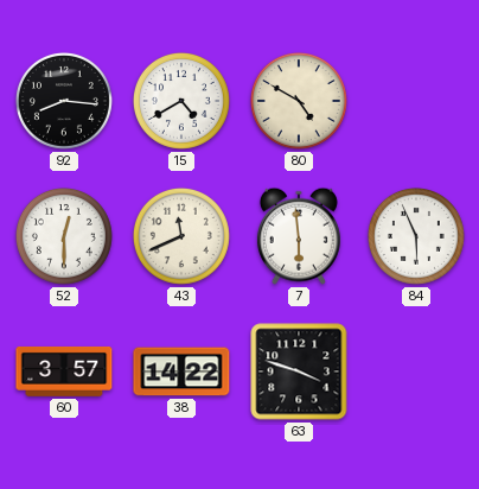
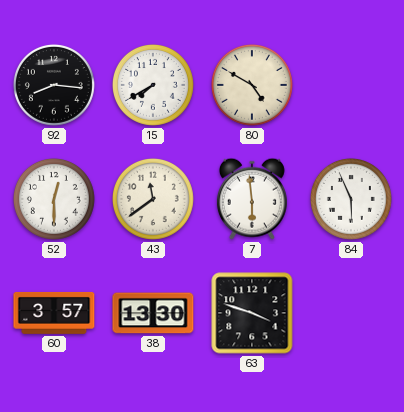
15: 4:40 -> 7:40 (153, 85)
43: 11:41 -> 11:39 (153, 199)
38: 14:22 -> 13:30 (153, 313)
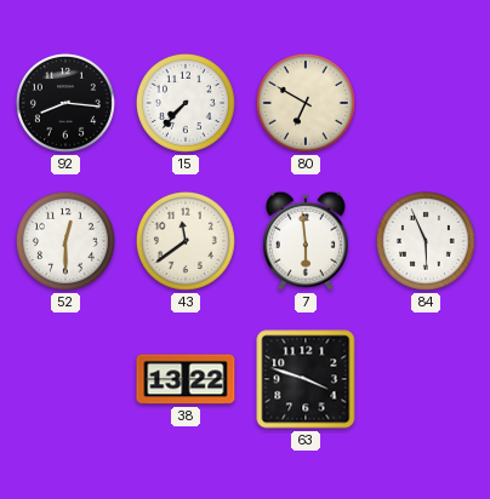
15: 7:40 -> 7:37 (186, 103)
80: 4:50 -> 6:50 (306, 103)
60: 3:57 -> none (54, 313)
38: 13:30 -> 13:22 (186, 379)
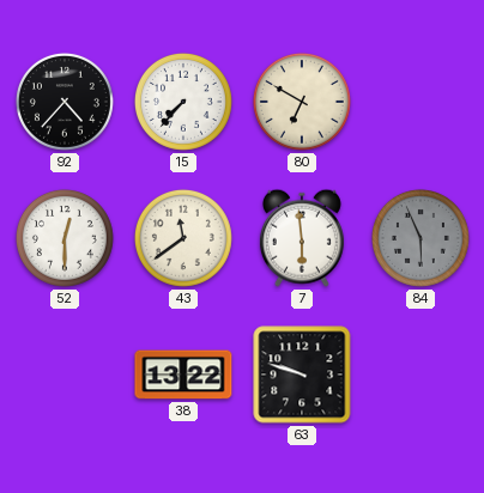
92: 8:16 -> 4:37 (65, 102)
84 dial: white -> grey (421, 238)
63: 3:48 -> 9:48 (302, 375)
